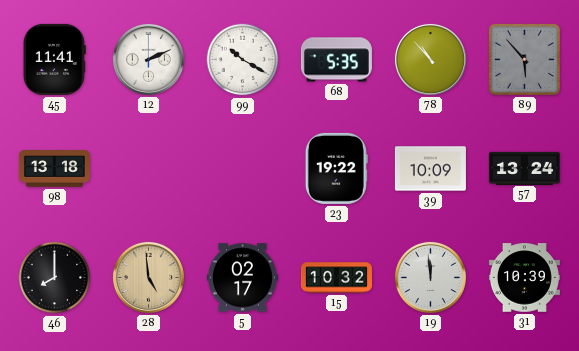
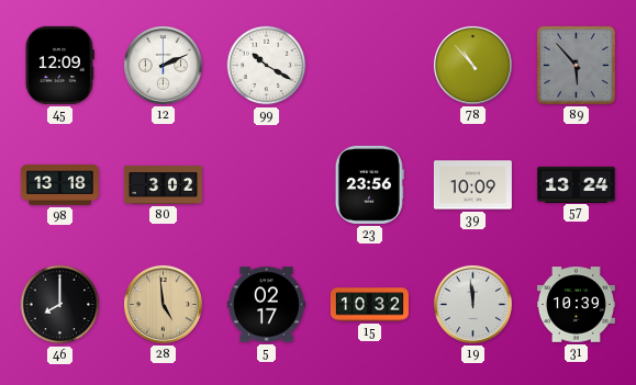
45: 11:41 -> 12:09 (59, 65)
68: 5:35 -> none (336, 60)
80: none -> 3:02 (163, 185)
23: 19:22 -> 23:56 (369, 184)
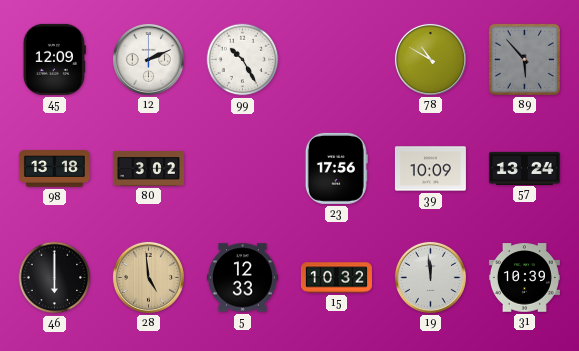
99: 10:20 -> 10:25 (243, 60)
78: 10:53 -> 10:50 (430, 59)
23: 23:56 -> 17:56 (336, 168)
46: 8:00 -> 6:00 (55, 278)
5: 02:17 -> 12:33 (242, 278)
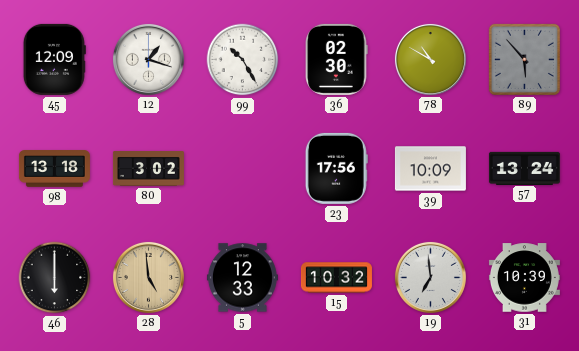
12: 2:11 -> 1:18 (148, 59)
36: none -> 02:30 (337, 59)
19: 11:59 -> 6:59 (430, 277)
